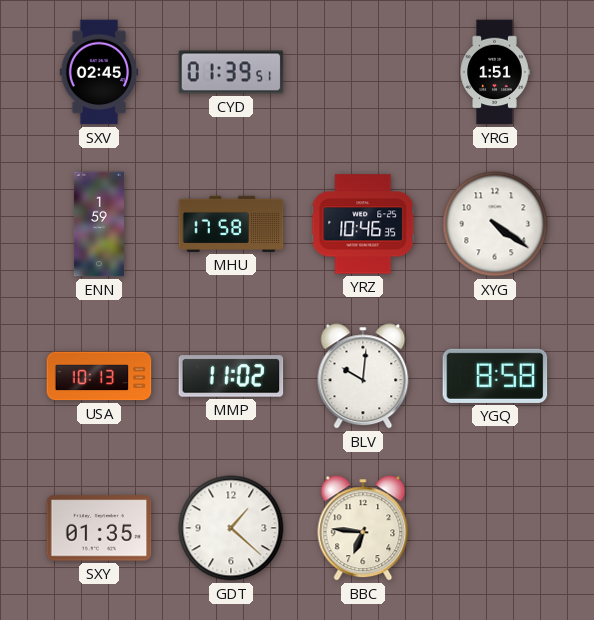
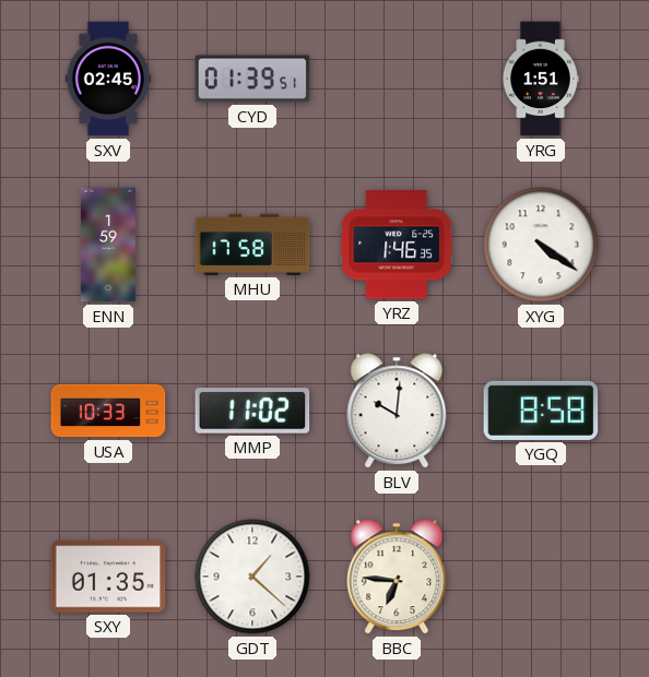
YRZ: 10:46 -> 1:46 (397, 245)
USA: 10:13 -> 10:33 (108, 411)
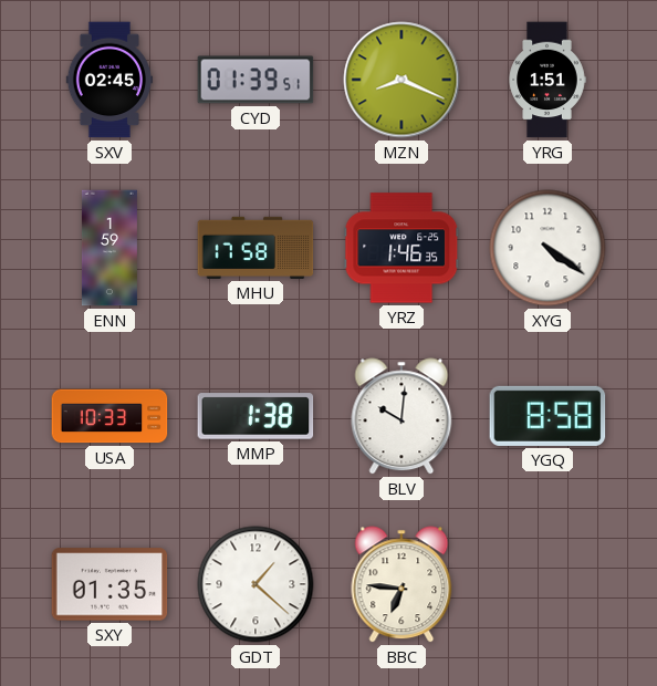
MZN: none -> 8:19 (401, 80)
MMP: 11:02 -> 1:38 (255, 416)
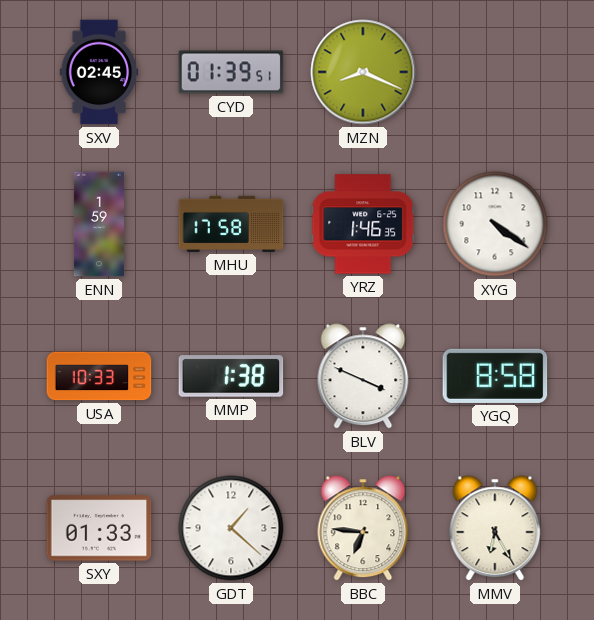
YRG: 1:51 -> none (547, 80)
BLV: 10:01 -> 3:49 (363, 376)
SXY: 01:35 -> 01:33 (99, 528)
MMV: none -> 6:25 (495, 528)
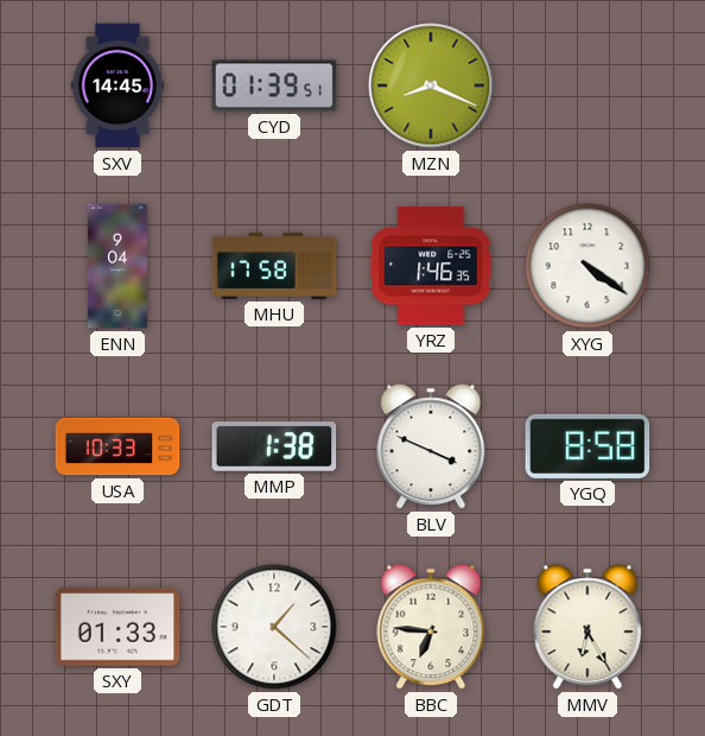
SXV: 02:45 -> 14:45 (117, 85)
ENN: 1:59 -> 9:04 (117, 266)
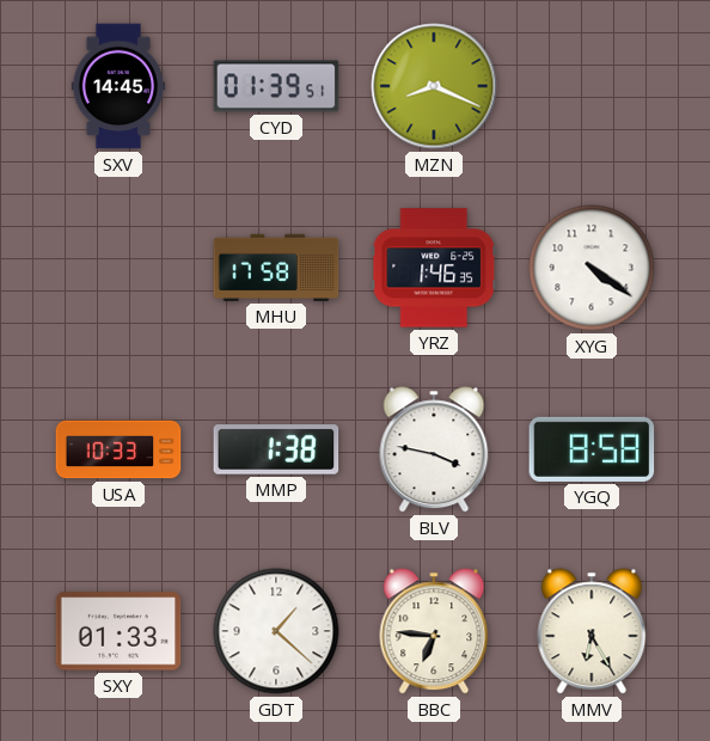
ENN: 9:04 -> none (117, 266)
BLV: 3:49 -> 3:47 (434, 449)
